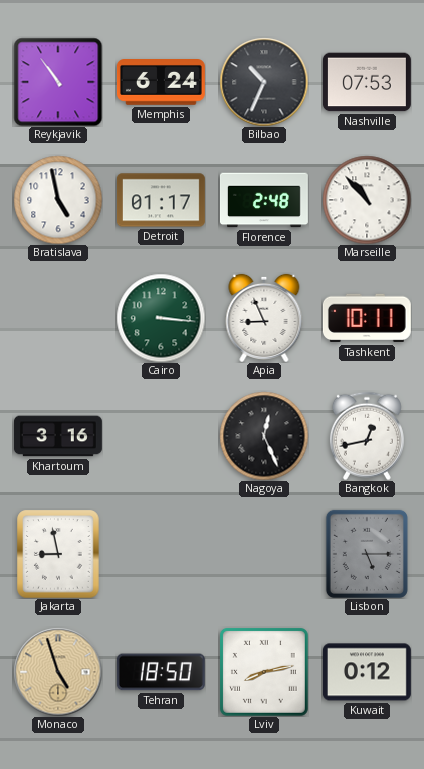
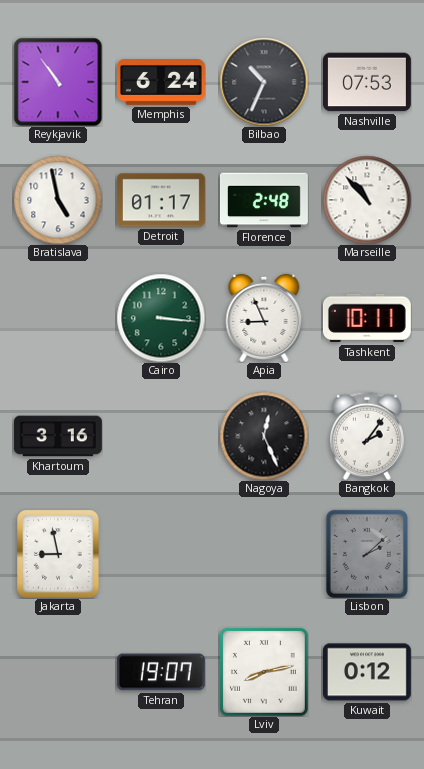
Bangkok: 12:43 -> 2:06 (367, 436)
Lisbon: 5:15 -> 2:08 (367, 554)
Monaco: 4:57 -> none (58, 672)
Tehran: 18:50 -> 19:07 (161, 672)
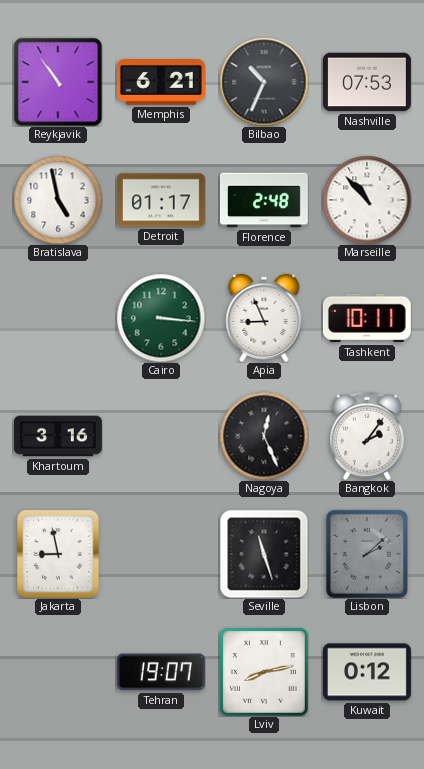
Memphis: 6:24 -> 6:21 (161, 83)
Seville: none -> 11:27 (264, 554)
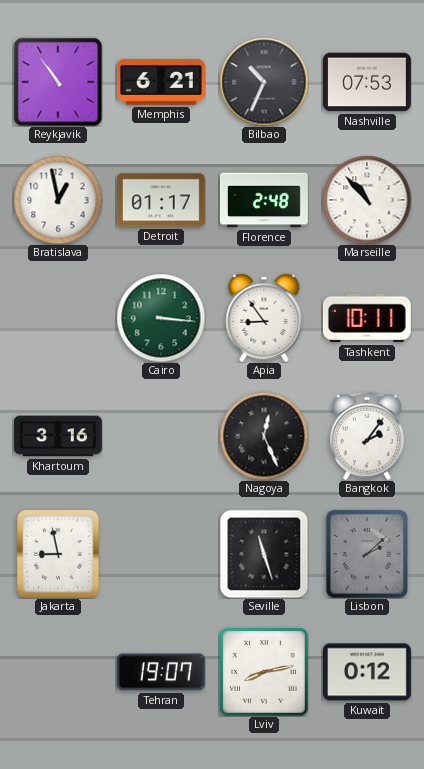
Bratislava: 4:58 -> 12:58 (58, 200)
Apia: 8:56 -> 8:54 (264, 318)
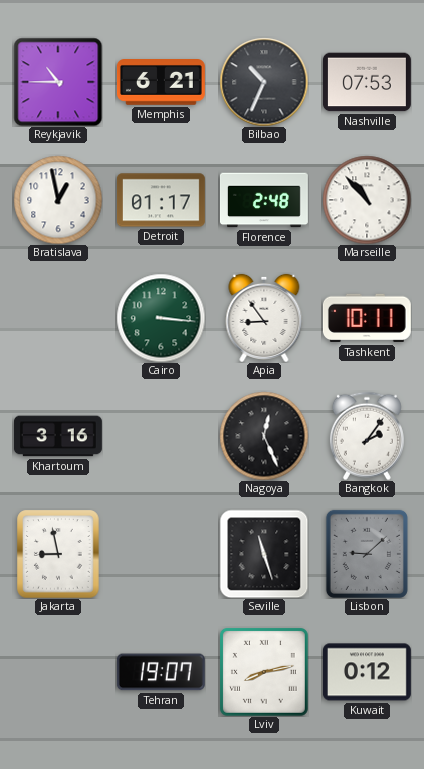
Reykjavik: 10:54 -> 10:45 (58, 82)
Lisbon: 2:08 -> 9:08 (367, 554)
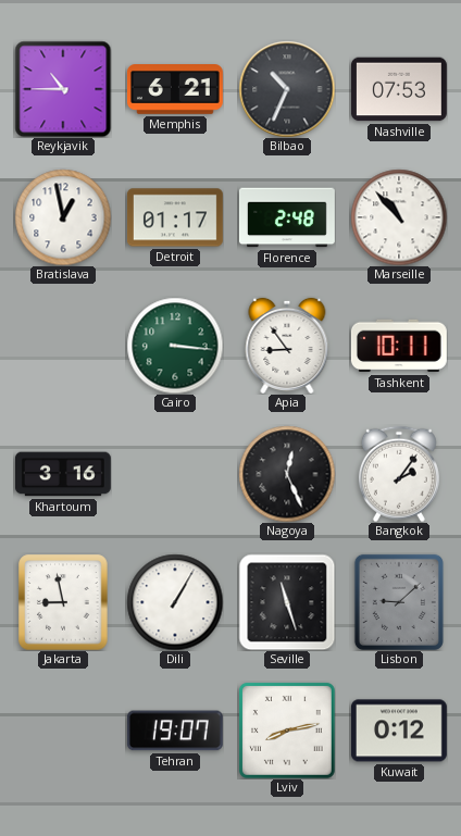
Dili: none -> 1:05 (175, 602)
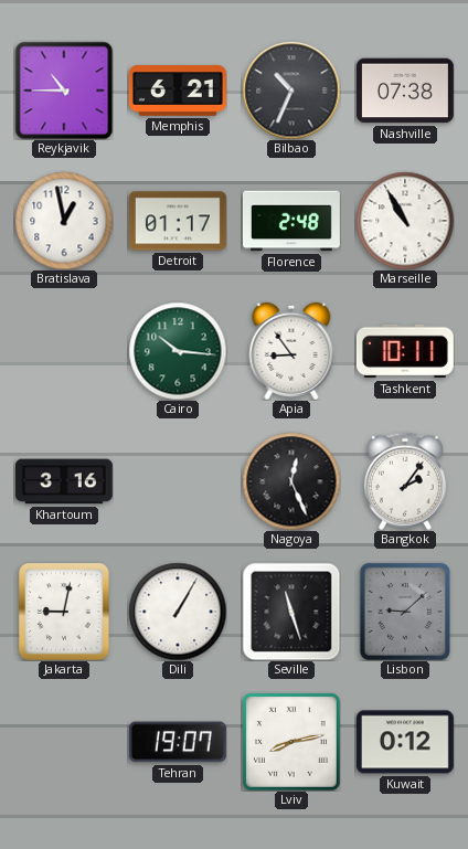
Nashville: 07:53 -> 07:38 (405, 91)
Marseille: 10:53 -> 10:55 (405, 221)
Cairo: 3:16 -> 10:16 (178, 351)
Jakarta: 8:58 -> 9:02 (64, 612)
